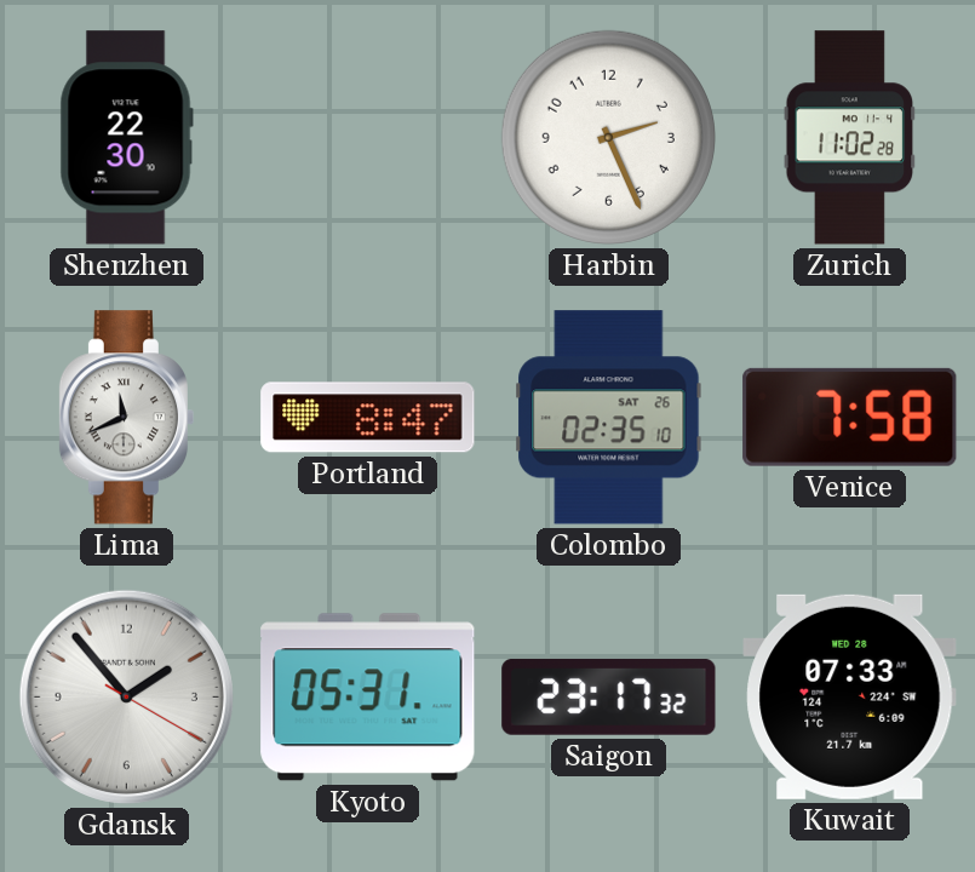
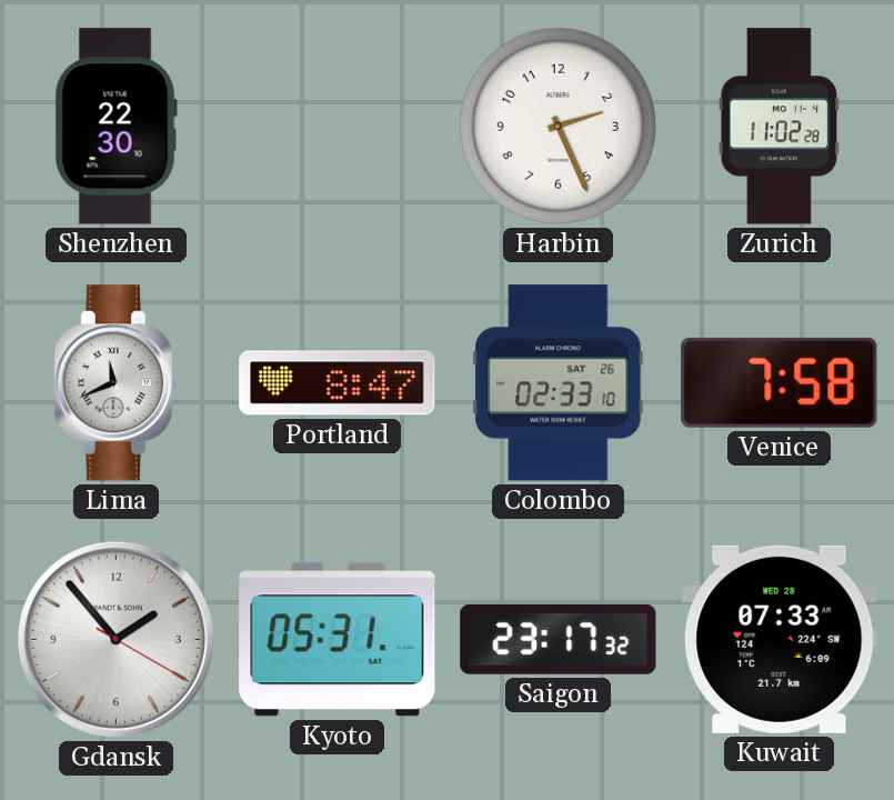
Colombo: 02:35 -> 02:33 (559, 383)
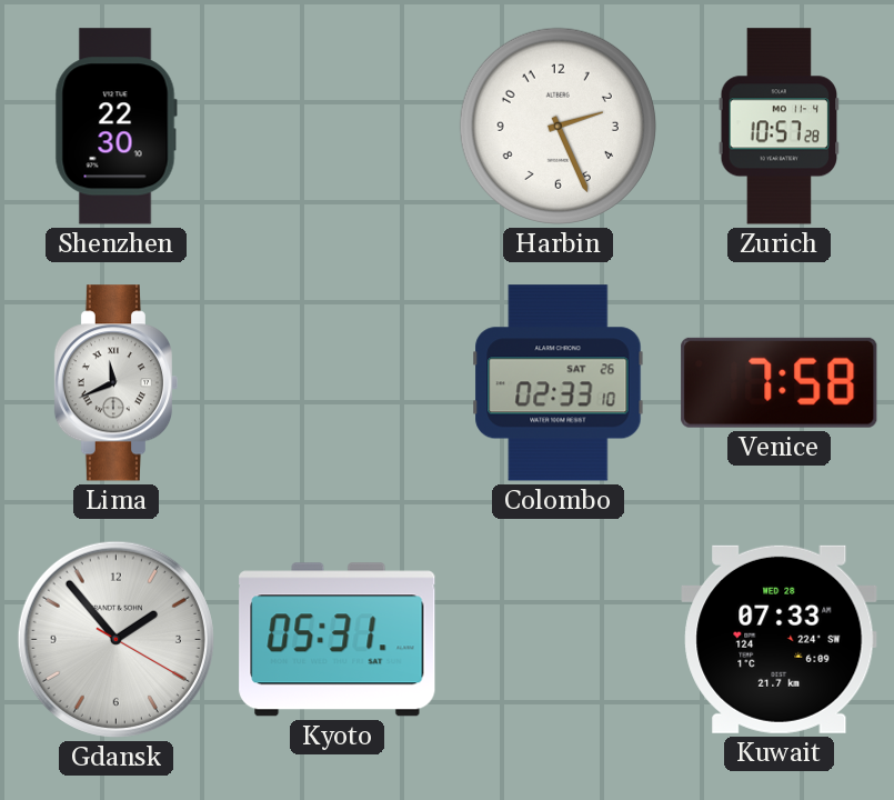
Zurich: 11:02 -> 10:57 (780, 127)
Portland: 8:47 -> none (338, 383)
Saigon: 23:17 -> none (559, 639)
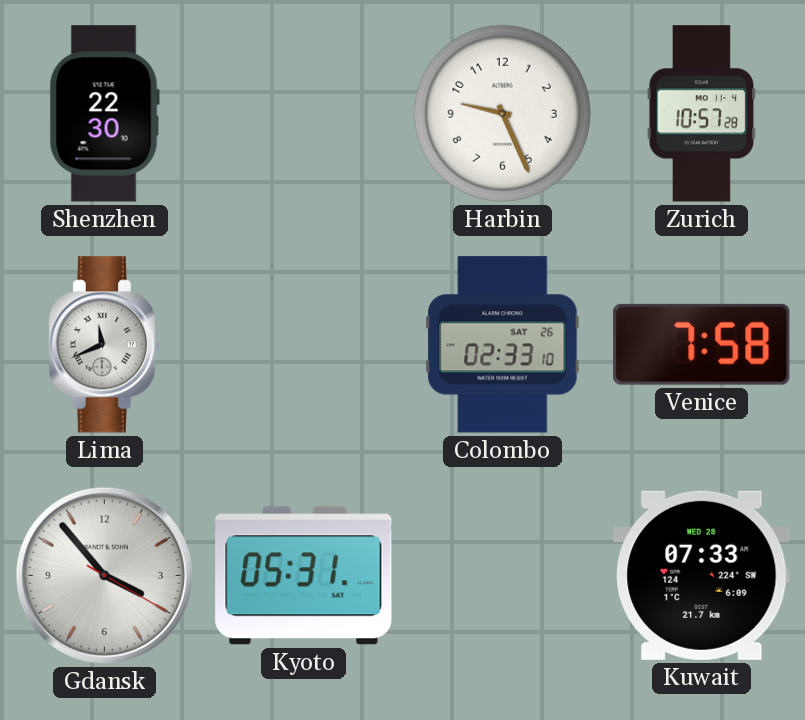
Harbin: 2:26 -> 9:26 (502, 113)
Gdansk: 1:53 -> 3:53 (104, 575)
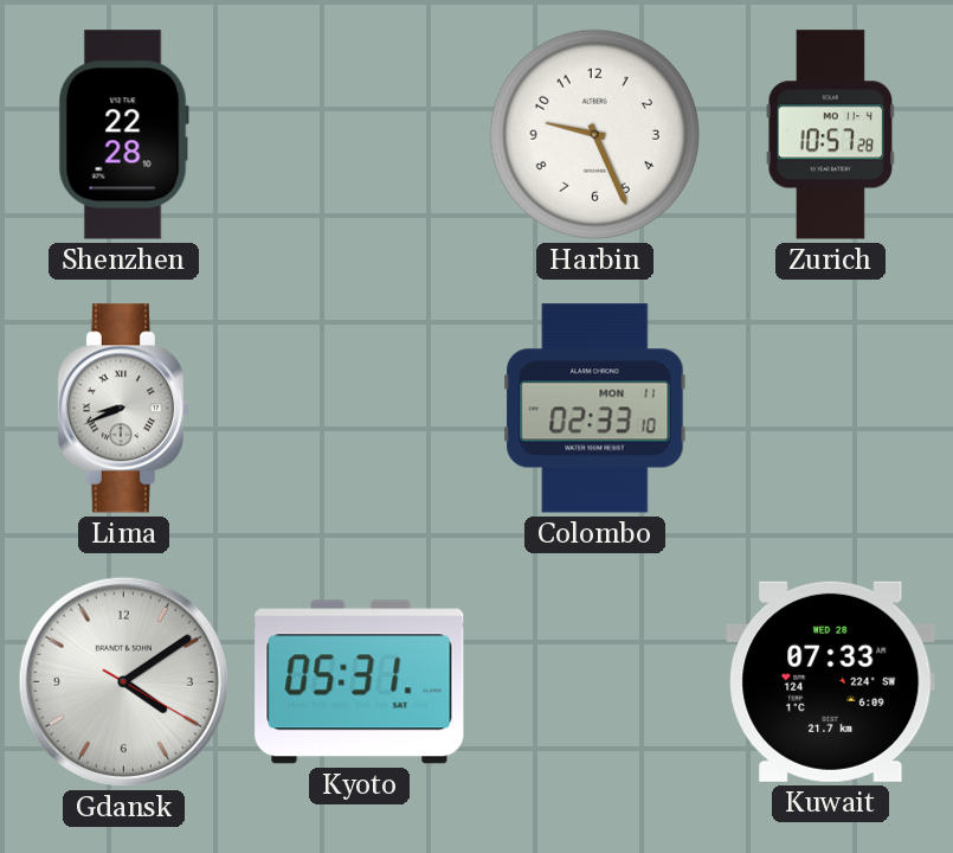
Shenzhen: 22:30 -> 22:28 (123, 135)
Lima: 11:41 -> 8:41 (123, 409)
Colombo date: SAT 26 -> MON 11 (595, 409)
Venice: 7:58 -> none (702, 344)
Gdansk: 3:53 -> 4:09 (123, 681)
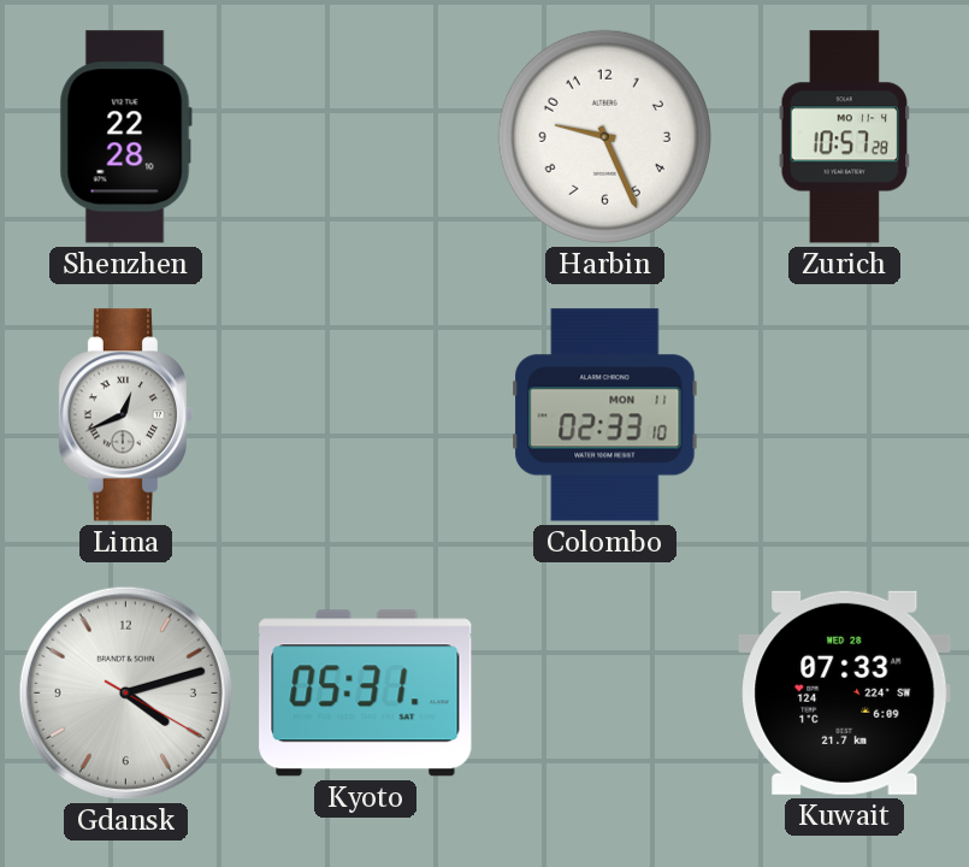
Lima: 8:41 -> 12:41 (125, 415)
Gdansk: 4:09 -> 4:12 (125, 692)
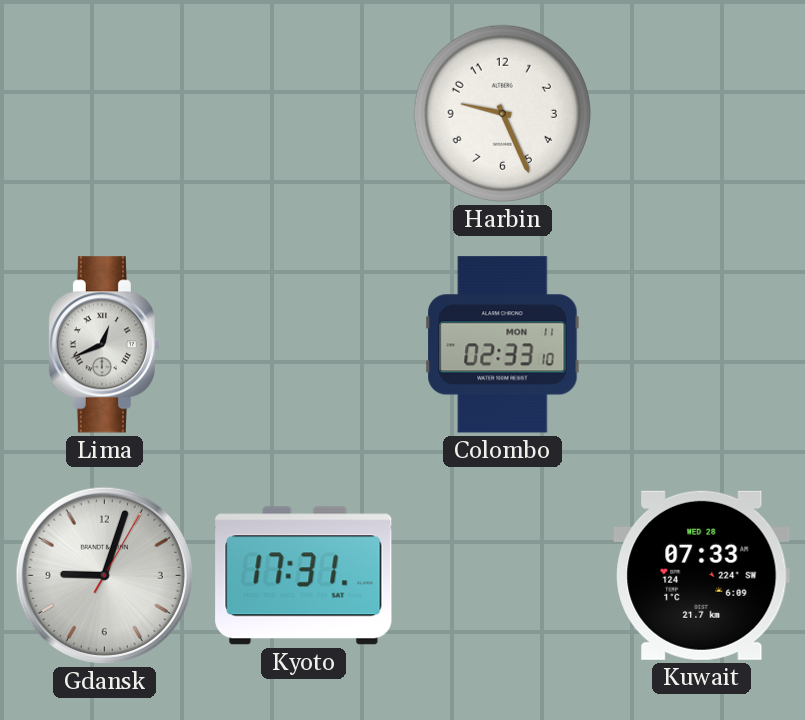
Shenzhen: 22:28 -> none (125, 137)
Zurich: 10:57 -> none (845, 137)
Gdansk: 4:12 -> 9:03 (104, 575)
Kyoto: 05:31 -> 17:31 (304, 576)
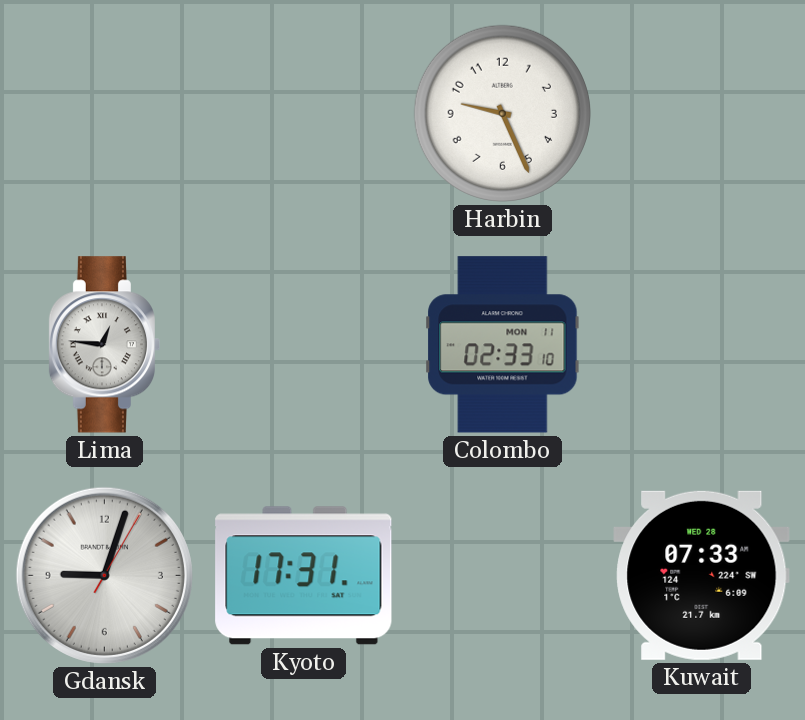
Lima: 12:41 -> 12:46 (104, 345)
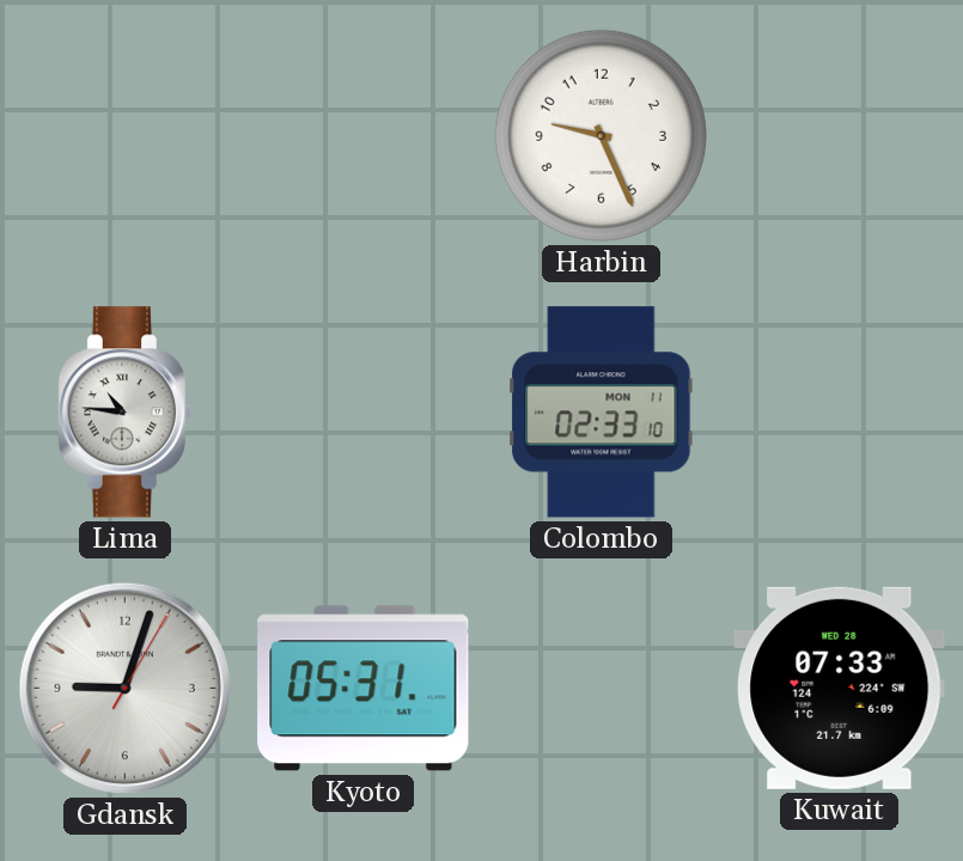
Lima: 12:46 -> 10:46 (124, 413)
Kyoto: 17:31 -> 05:31 (364, 689)
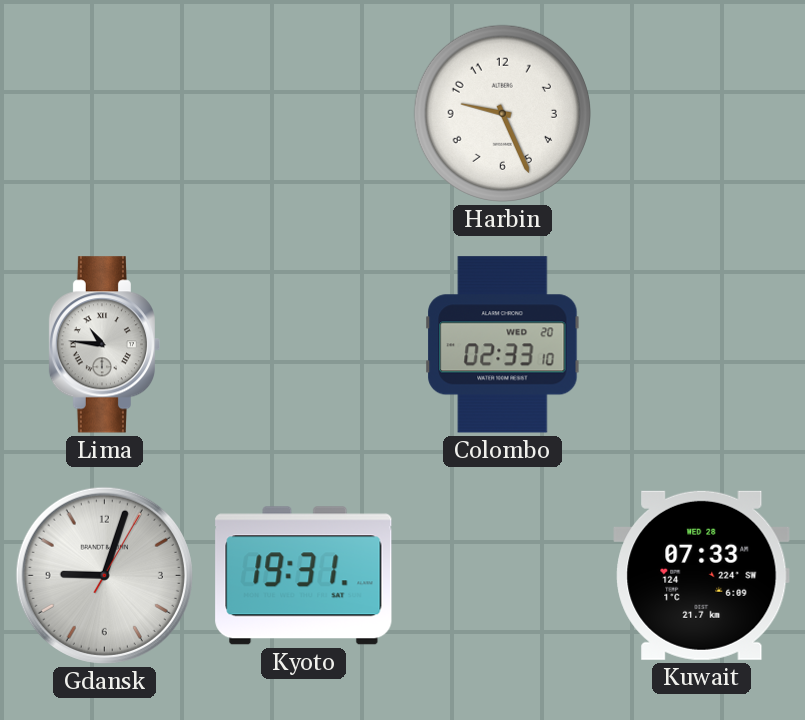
Colombo date: MON 11 -> WED 20 (503, 345)
Kyoto: 05:31 -> 19:31 (304, 576)
